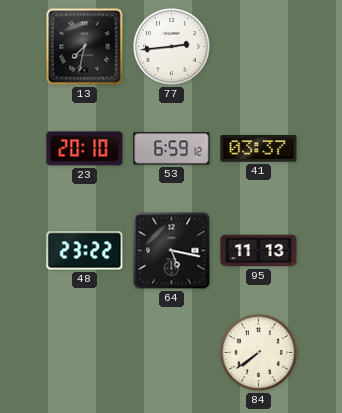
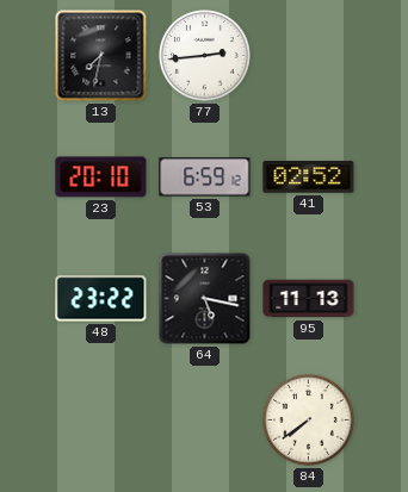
41: 03:37 -> 02:52 (309, 178)
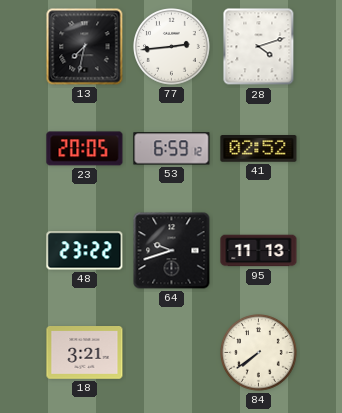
28: none -> 4:12 (259, 47)
23: 20:10 -> 20:05 (85, 149)
64: 5:17 -> 9:42 (172, 251)
18: none -> 3:21 (85, 353)
